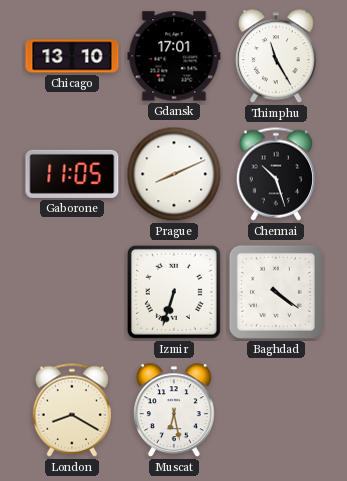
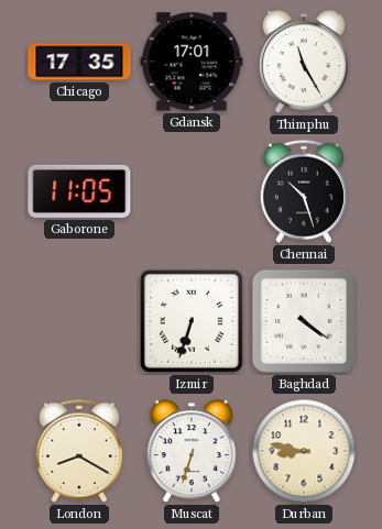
Chicago: 13:10 -> 17:35 (79, 62)
Prague: 8:11 -> none (174, 174)
Muscat: 6:28 -> 6:33 (192, 452)
Durban: none -> 8:47 (304, 451)
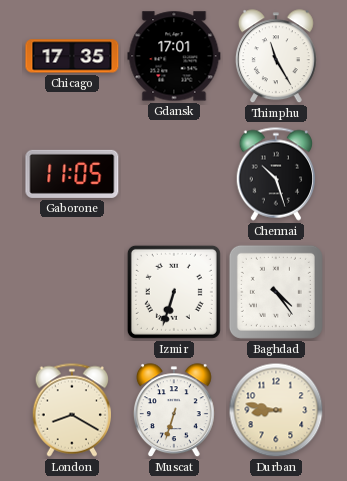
Baghdad: 4:21 -> 4:24 (276, 292)
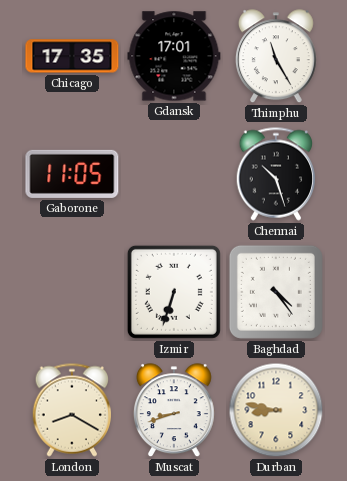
Muscat: 6:33 -> 8:42 (174, 411)
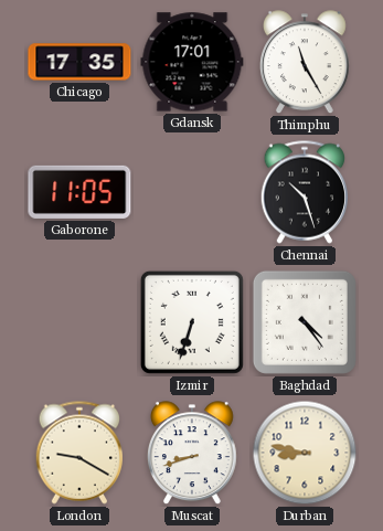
London: 8:20 -> 9:20 (79, 453)
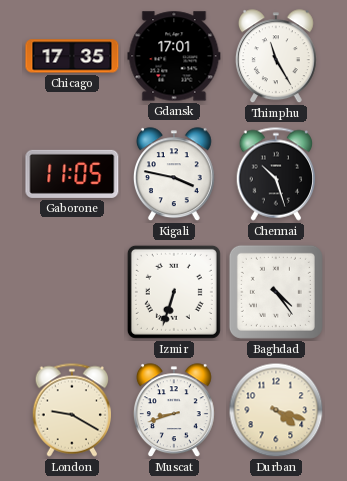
Kigali: none -> 3:47 (174, 175)
Durban: 8:47 -> 4:18 (276, 410)
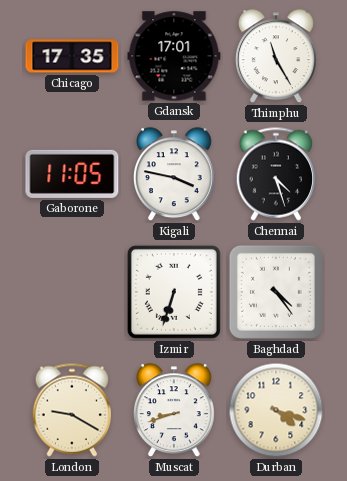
Chennai: 10:27 -> 4:27 (276, 174)
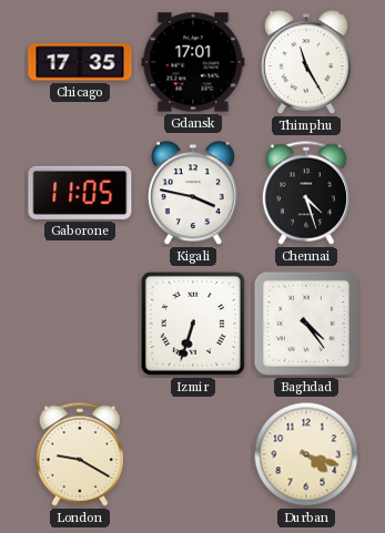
Muscat: 8:42 -> none (174, 411)
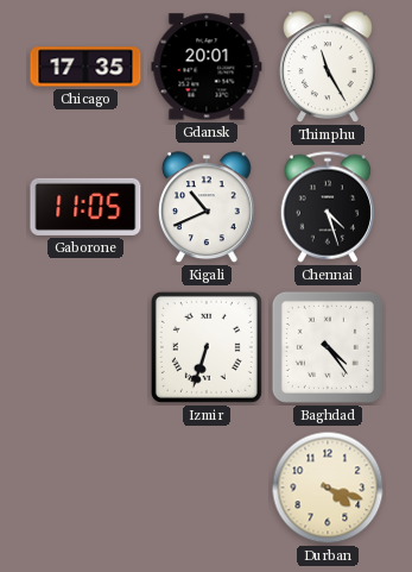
Gdansk: 17:01 -> 20:01 (207, 67)
Kigali: 3:47 -> 10:41 (207, 208)
London: 9:20 -> none (80, 454)
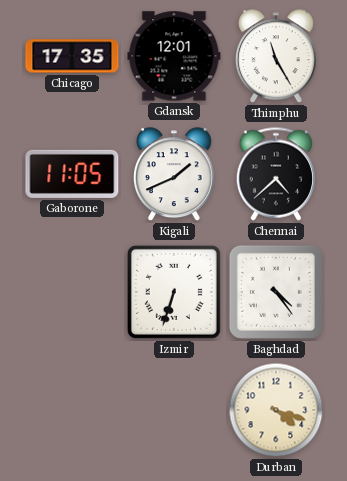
Gdansk: 20:01 -> 12:01 (174, 56)
Kigali: 10:41 -> 1:41 (174, 175)
Chennai: 4:27 -> 4:38 (276, 174)
